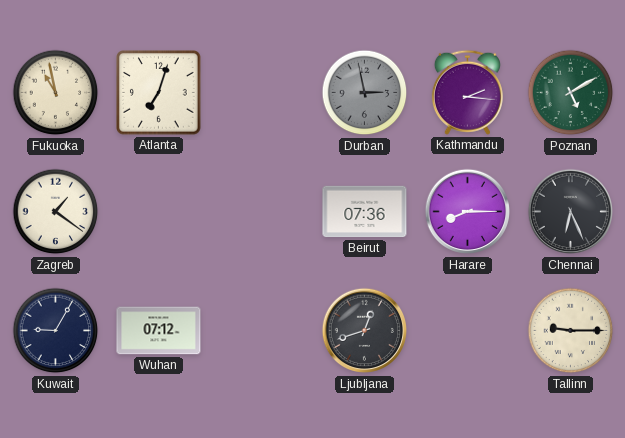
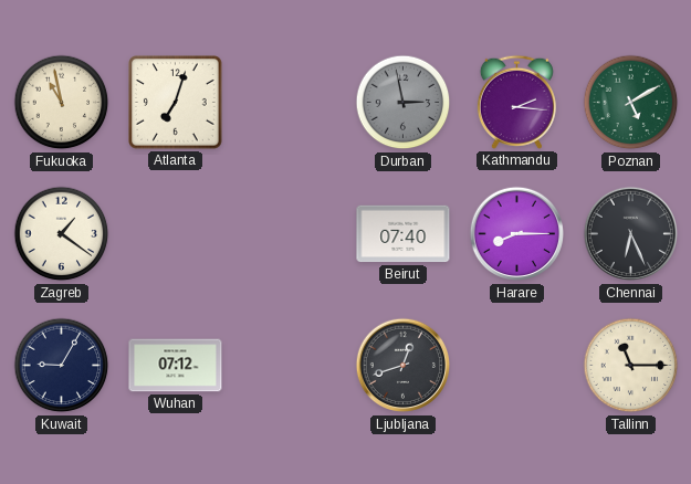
Beirut: 07:36 -> 07:40 (404, 234)
Tallinn: 9:15 -> 11:15 (631, 366)
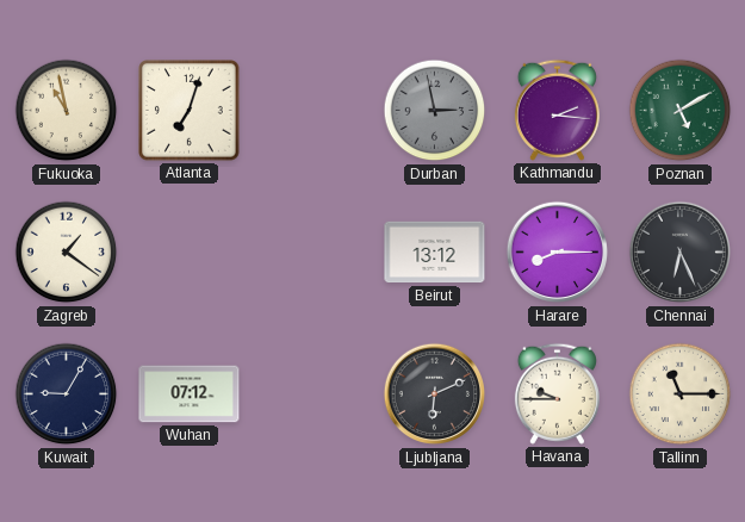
Beirut: 07:40 -> 13:12 (435, 253)
Ljubljana: 12:42 -> 6:11 (435, 394)
Havana: none -> 9:45 (557, 393)
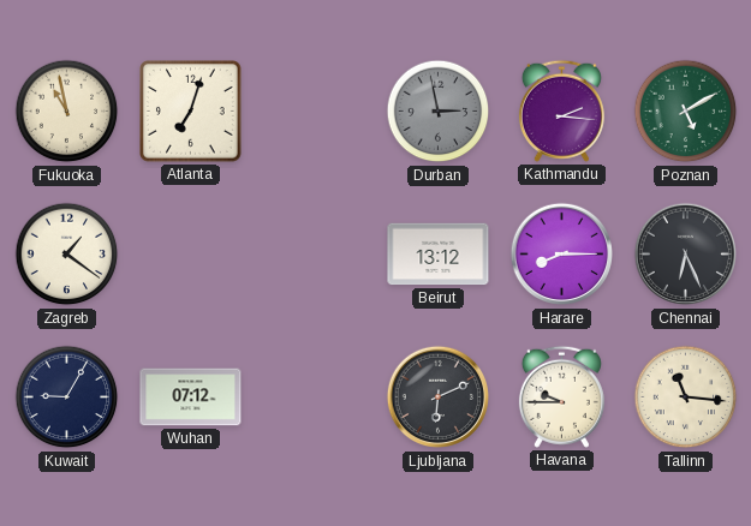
Tallinn: 11:15 -> 11:16 (686, 398)
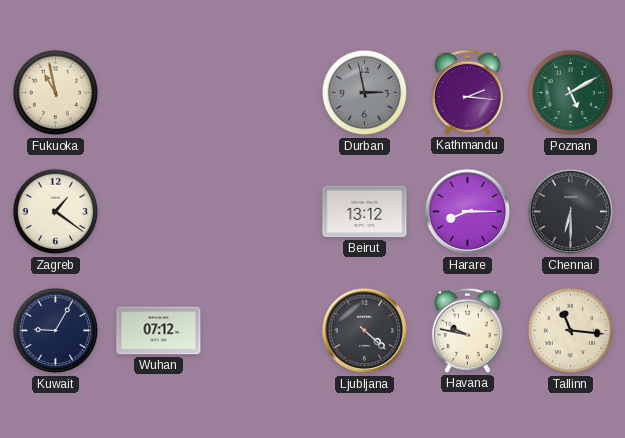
Atlanta: 7:03 -> none (191, 112)
Chennai: 6:26 -> 6:30 (571, 212)
Ljubljana: 6:11 -> 4:22 (365, 331)
Havana: 9:45 -> 9:47 (467, 330)
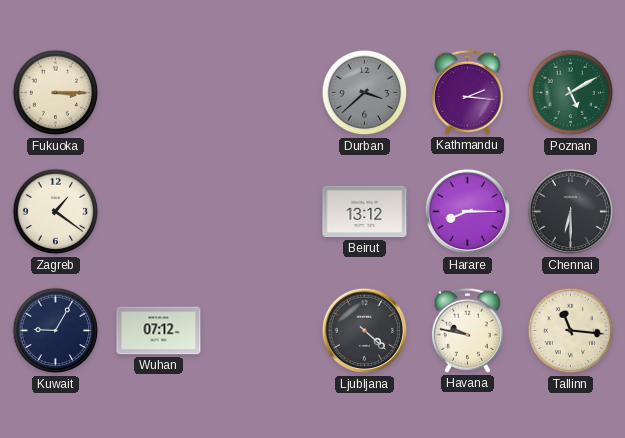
Fukuoka: 10:58 -> 3:15 (56, 93)
Durban: 2:58 -> 3:38 (365, 93)
